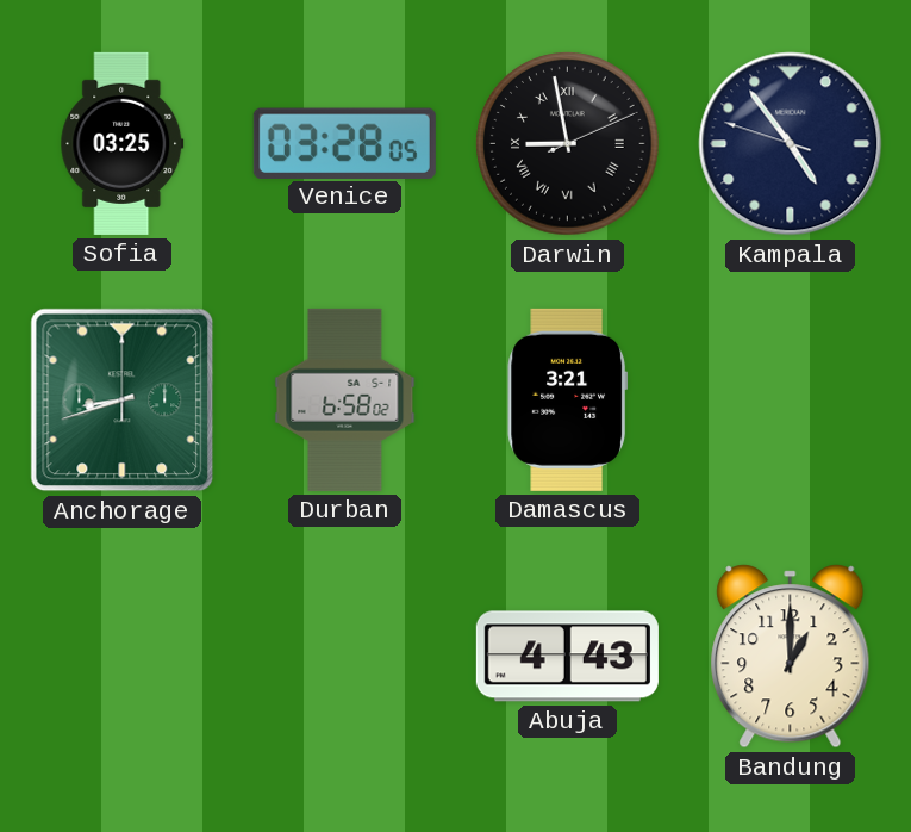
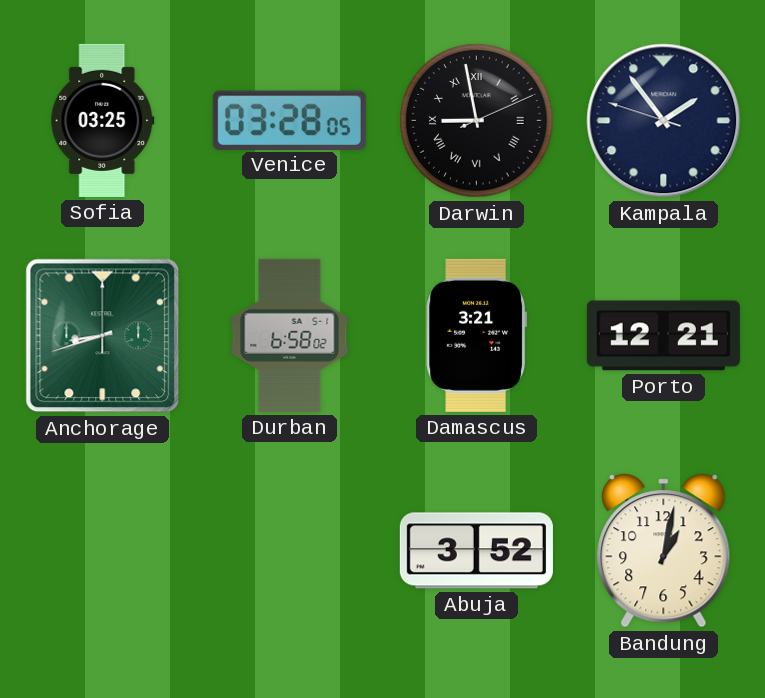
Kampala: 4:53 -> 1:53 (664, 121)
Porto: none -> 12:21 (663, 336)
Abuja: 4:43 -> 3:52 (476, 551)
Bandung: 1:00 -> 1:02 (664, 551)
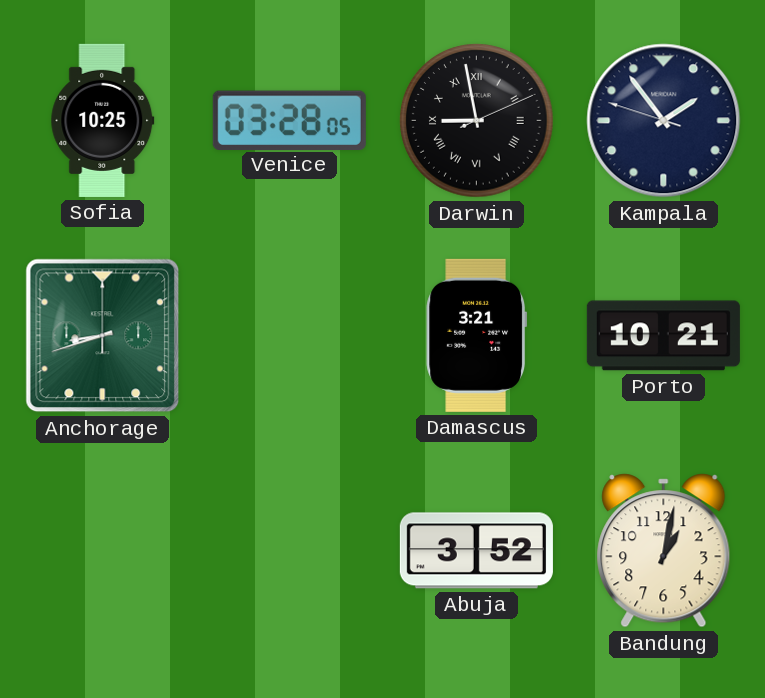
Sofia: 03:25 -> 10:25 (103, 120)
Durban: 6:58 -> none (290, 335)
Porto: 12:21 -> 10:21 (663, 336)
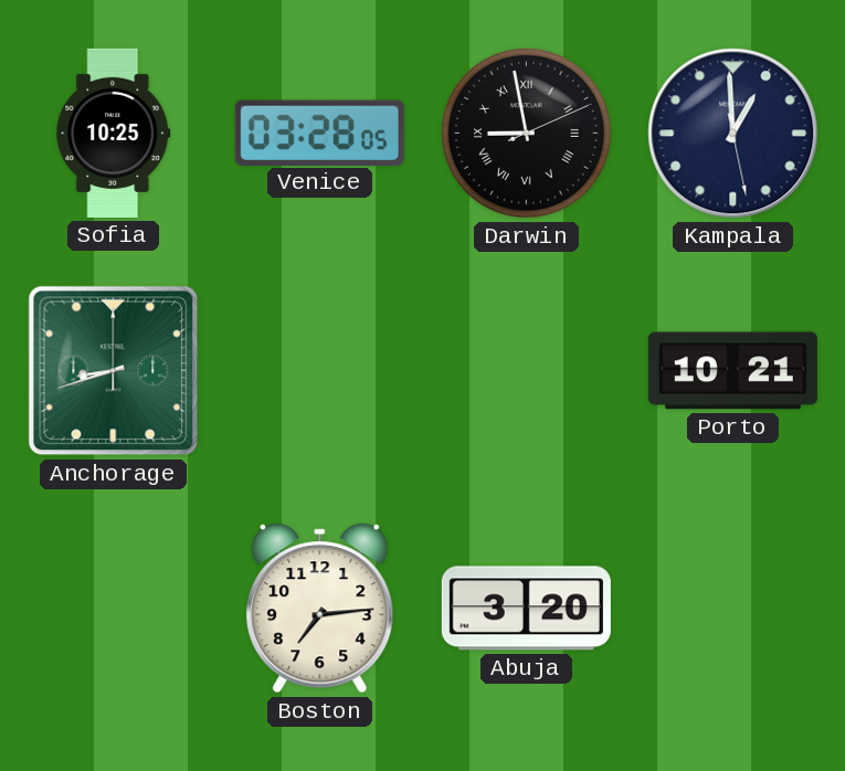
Kampala: 1:53 -> 12:59 (733, 134)
Damascus: 3:21 -> none (477, 335)
Boston: none -> 7:14 (320, 609)
Abuja: 3:52 -> 3:20 (526, 609)
Bandung: 1:02 -> none (664, 551)
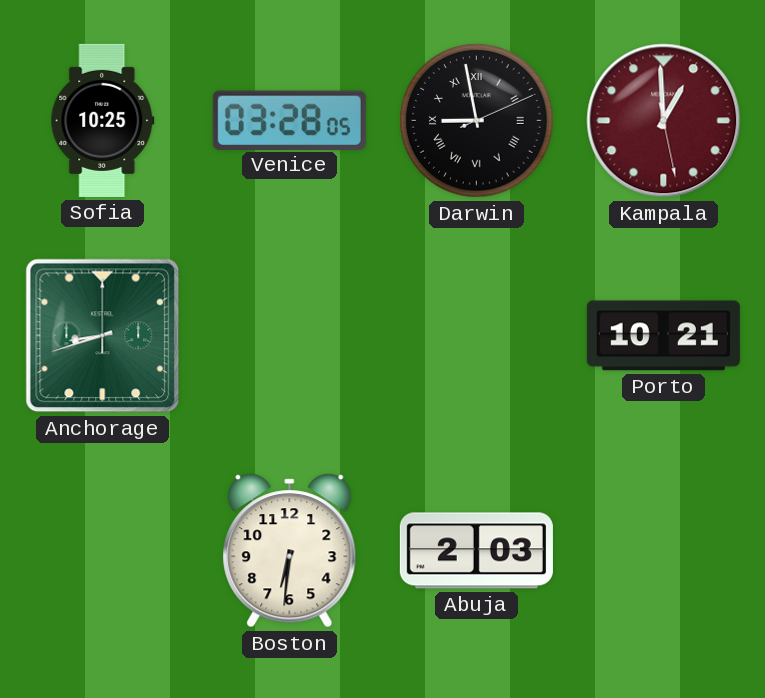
Kampala dial: navy -> burgundy (664, 121)
Boston: 7:14 -> 6:31 (290, 551)
Abuja: 3:20 -> 2:03 (476, 551)
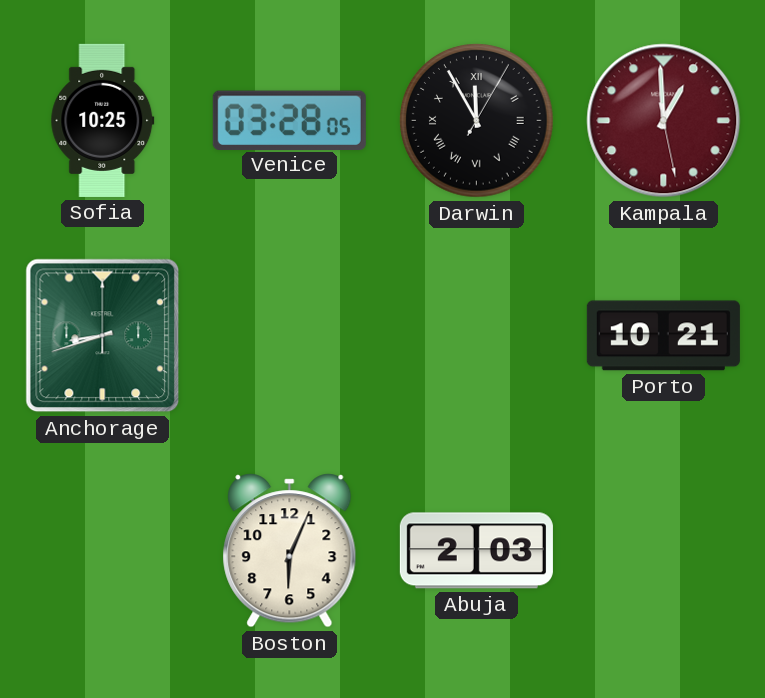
Darwin: 8:58 -> 11:55 (477, 121)
Boston: 6:31 -> 6:04 (290, 551)
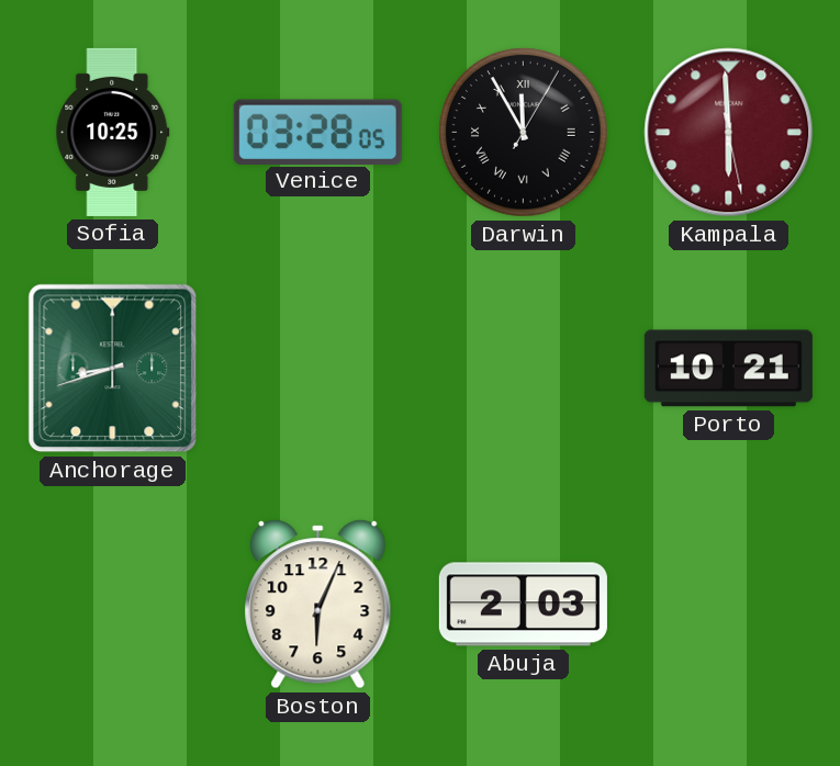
Kampala: 12:59 -> 5:59 (729, 133)
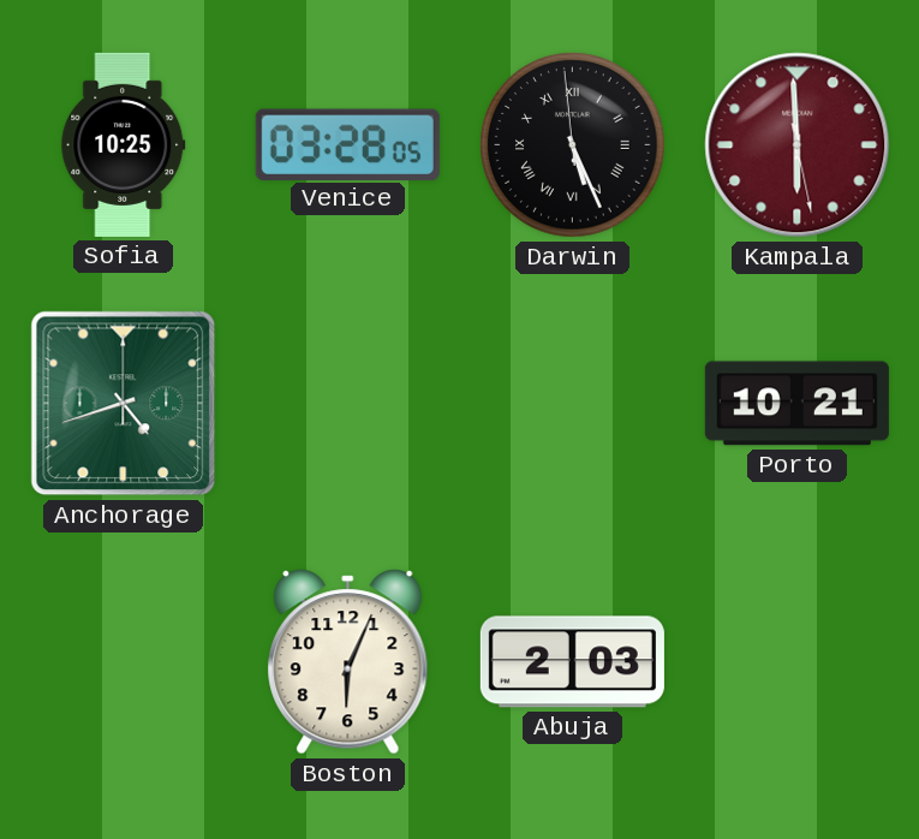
Darwin: 11:55 -> 5:25 (573, 145)
Anchorage: 8:42 -> 4:42 (124, 404)
